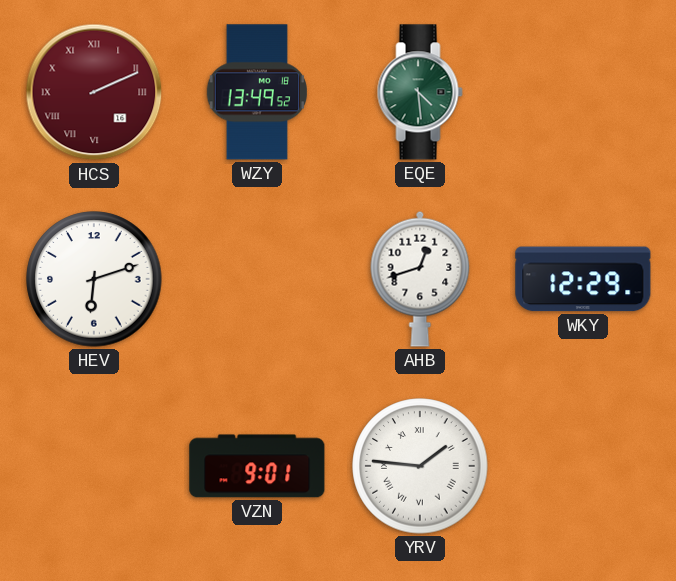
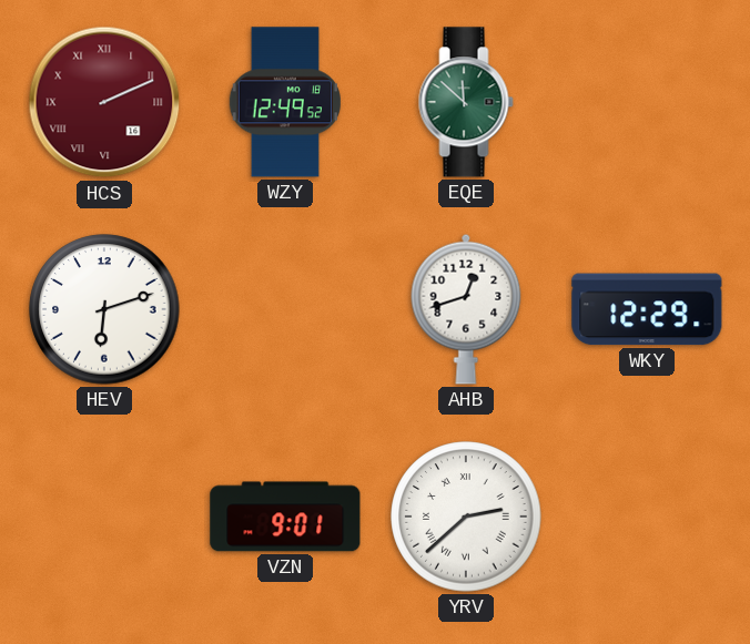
WZY: 13:49 -> 12:49 (285, 102)
EQE: 4:29 -> 11:52 (466, 102)
YRV: 1:46 -> 2:38 (466, 517)
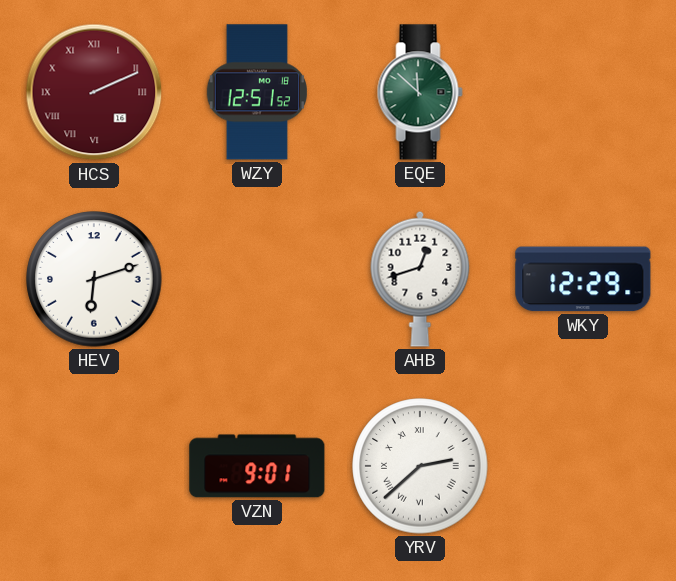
WZY: 12:49 -> 12:51 (257, 92)
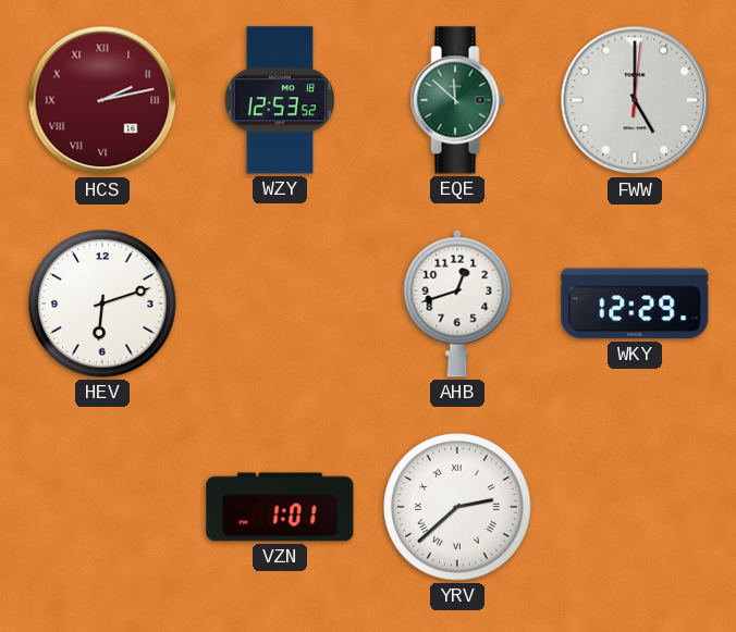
HCS: 2:11 -> 2:13 (102, 100)
WZY: 12:51 -> 12:53 (280, 100)
FWW: none -> 5:00 (635, 100)
VZN: 9:01 -> 1:01 (280, 507)
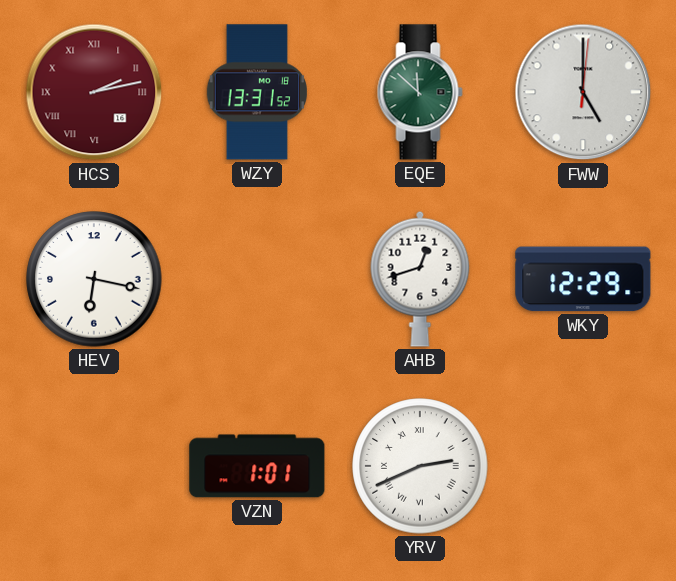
WZY: 12:53 -> 13:31 (257, 92)
HEV: 6:12 -> 6:17 (94, 279)
YRV: 2:38 -> 2:41 (420, 466)
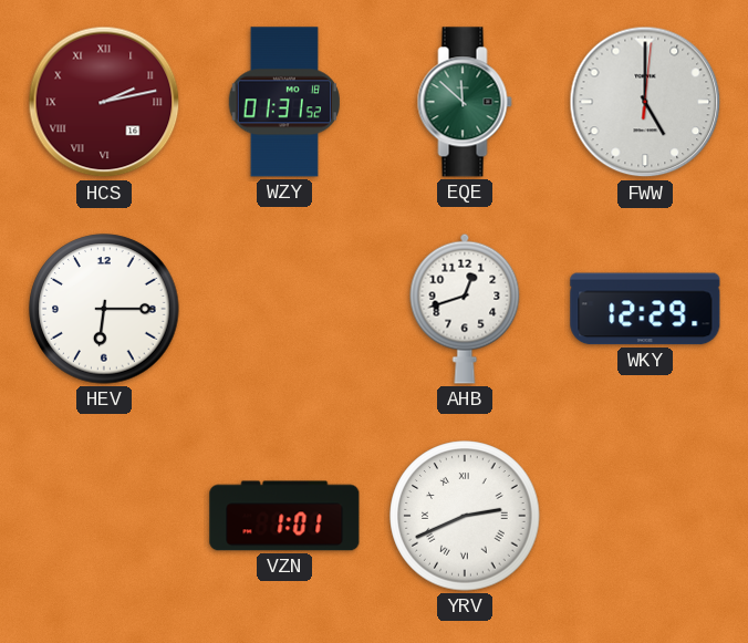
WZY: 13:31 -> 01:31 (284, 102)
HEV: 6:17 -> 6:15 (104, 309)
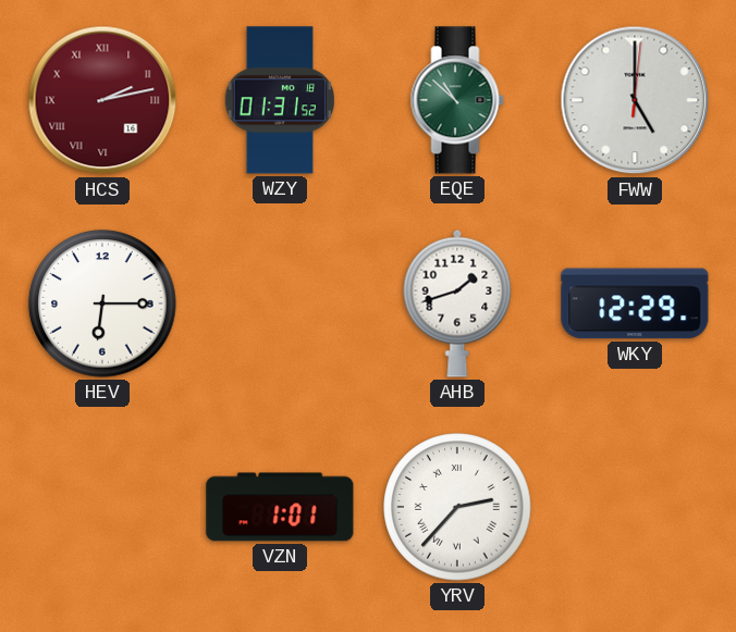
EQE: 11:52 -> 10:52 (457, 100)
AHB: 12:42 -> 1:42 (457, 303)
YRV: 2:41 -> 2:37 (457, 507)
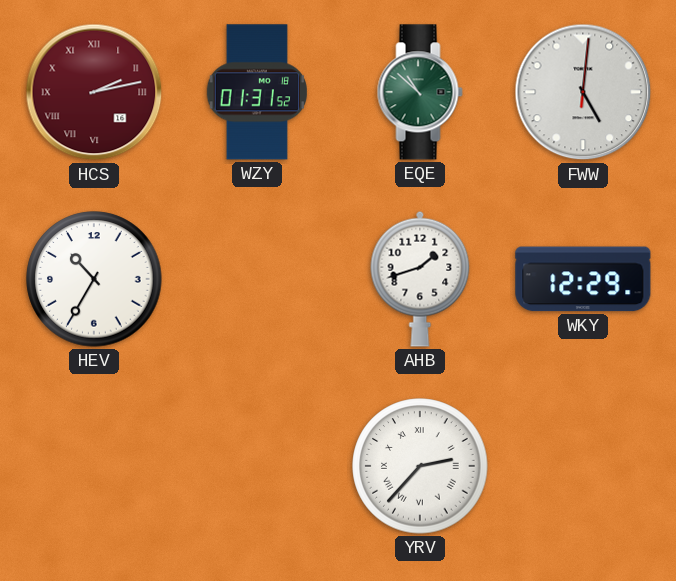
FWW: 5:00 -> 5:01 (583, 92)
HEV: 6:15 -> 10:35 (94, 279)
VZN: 1:01 -> none (280, 507)
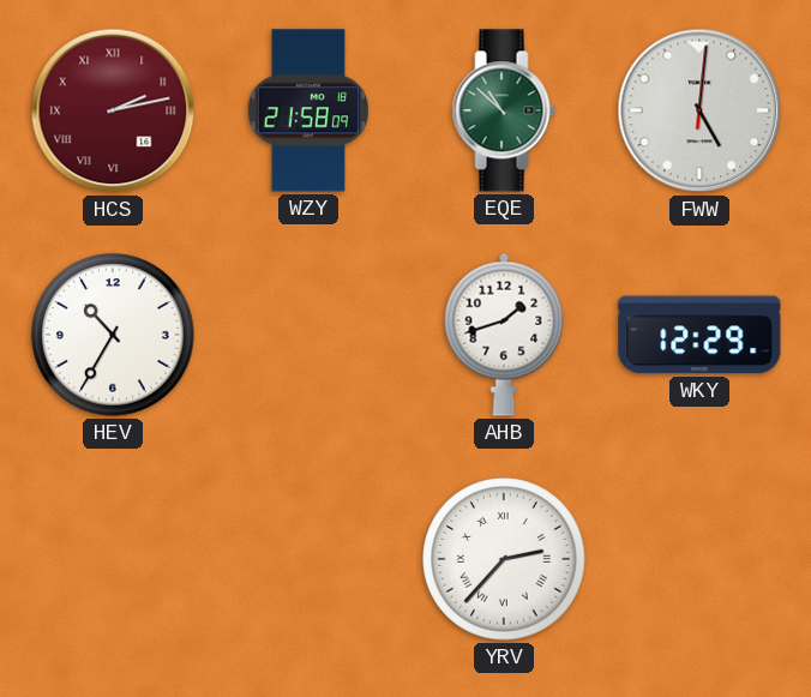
WZY: 01:31 -> 21:58 (308, 110)
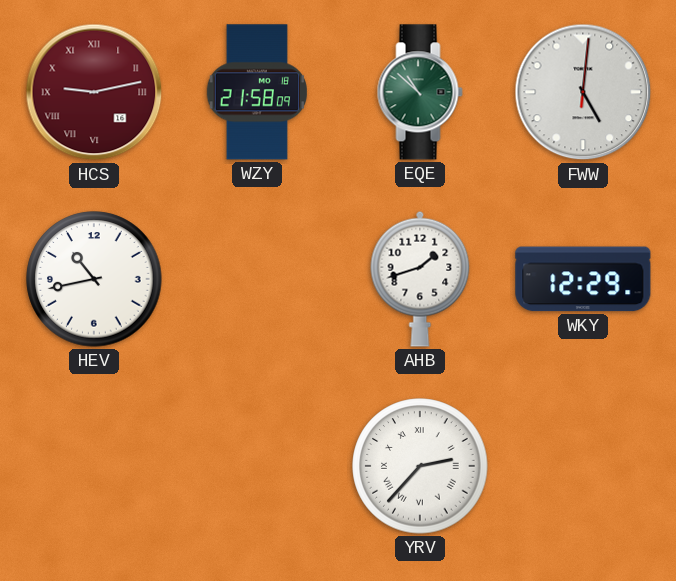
HCS: 2:13 -> 9:13 (94, 92)
HEV: 10:35 -> 10:43 (94, 279)
